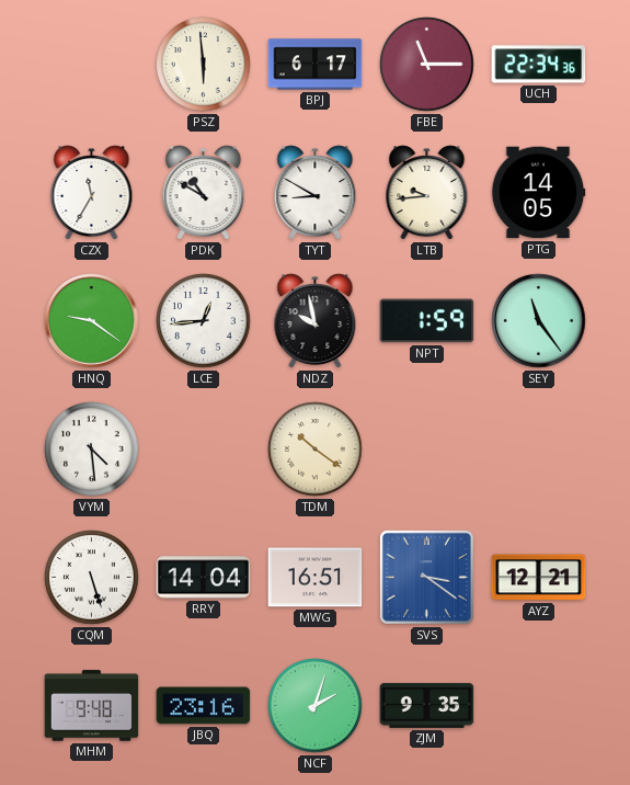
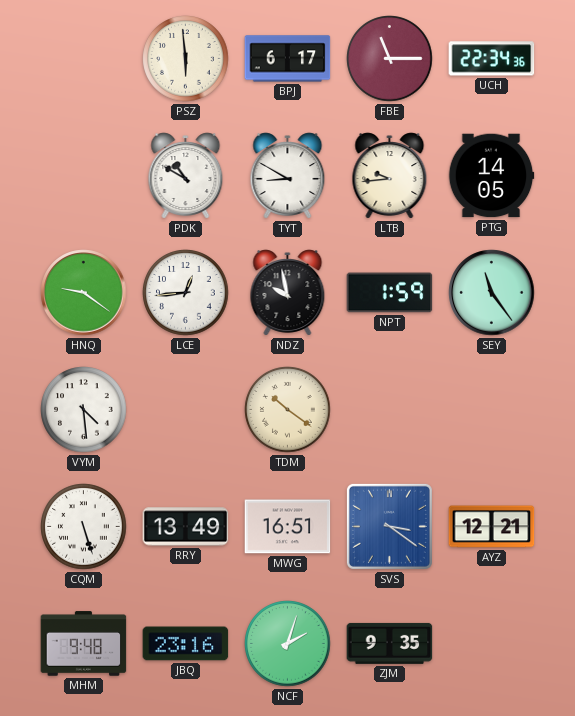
CZX: 11:35 -> none (92, 193)
RRY: 14:04 -> 13:49 (186, 527)
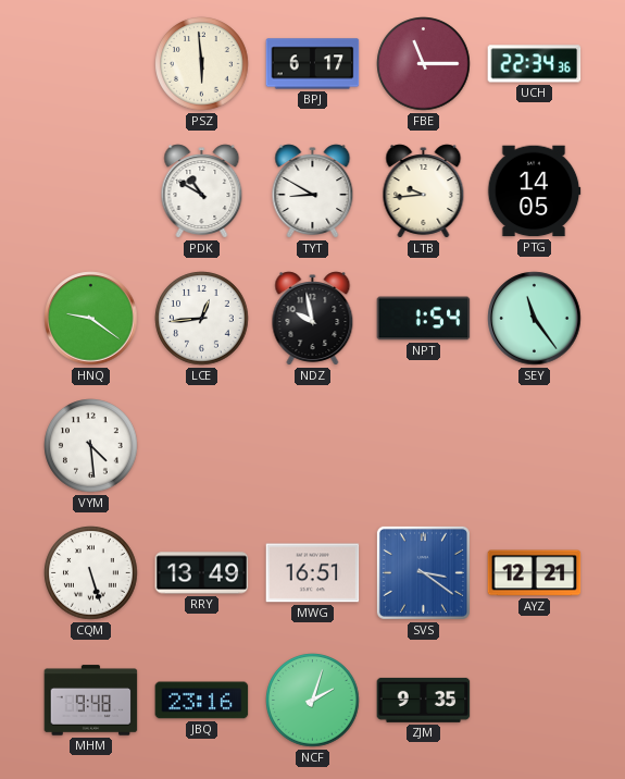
NPT: 1:59 -> 1:54 (424, 319)
TDM: 10:21 -> none (288, 410)
